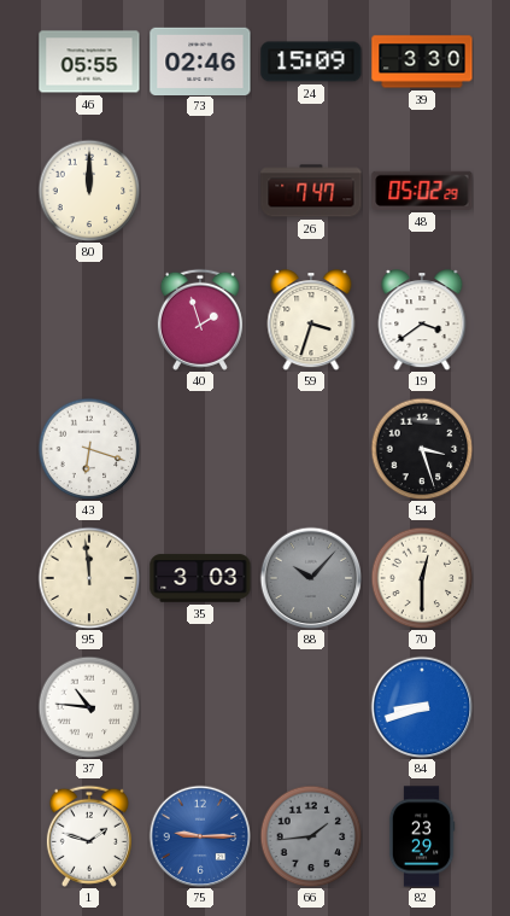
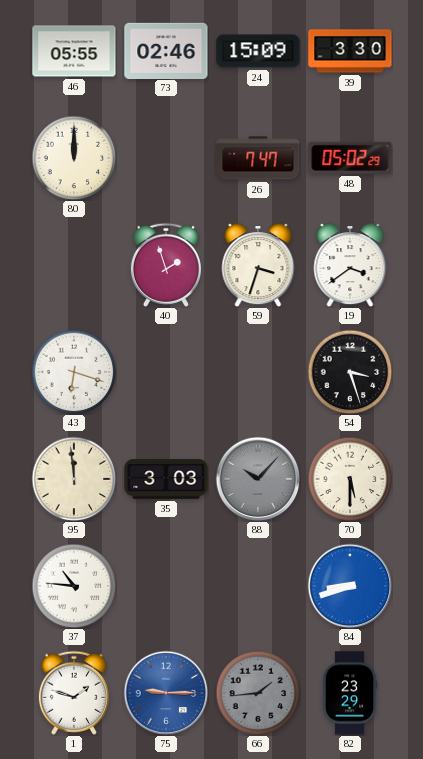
70: 12:30 -> 5:30 (350, 479)
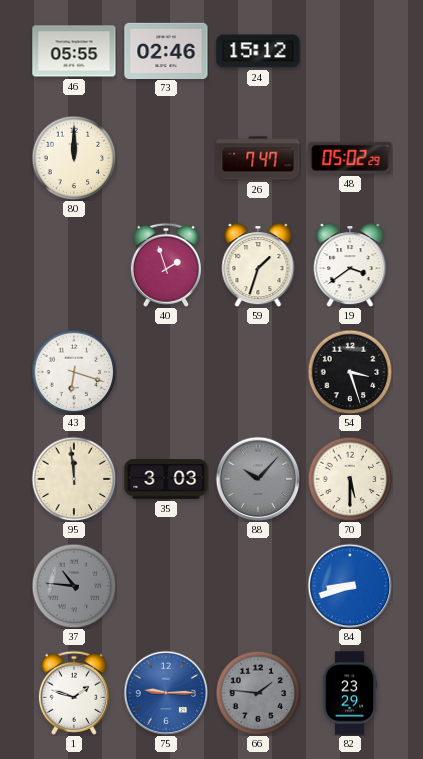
24: 15:09 -> 15:12 (258, 51)
39: 3:30 -> none (350, 51)
59: 3:33 -> 1:33 (258, 265)
37 dial: white -> grey (74, 586)
66: 1:44 -> 1:46 (258, 693)
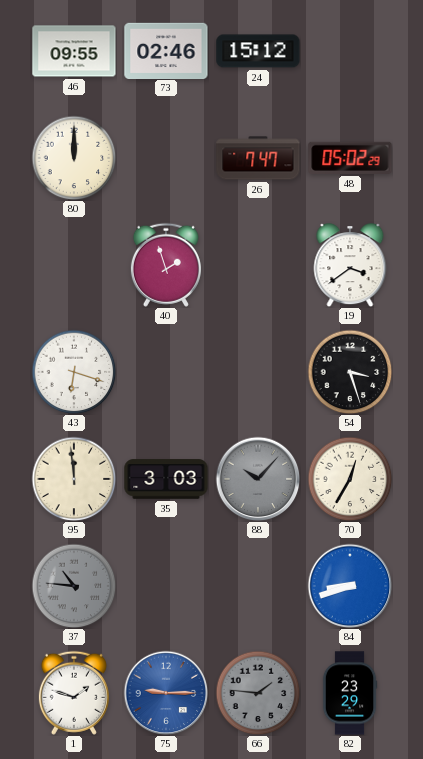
46: 05:55 -> 09:55 (74, 51)
59: 1:33 -> none (258, 265)
70: 5:30 -> 12:35 (350, 479)
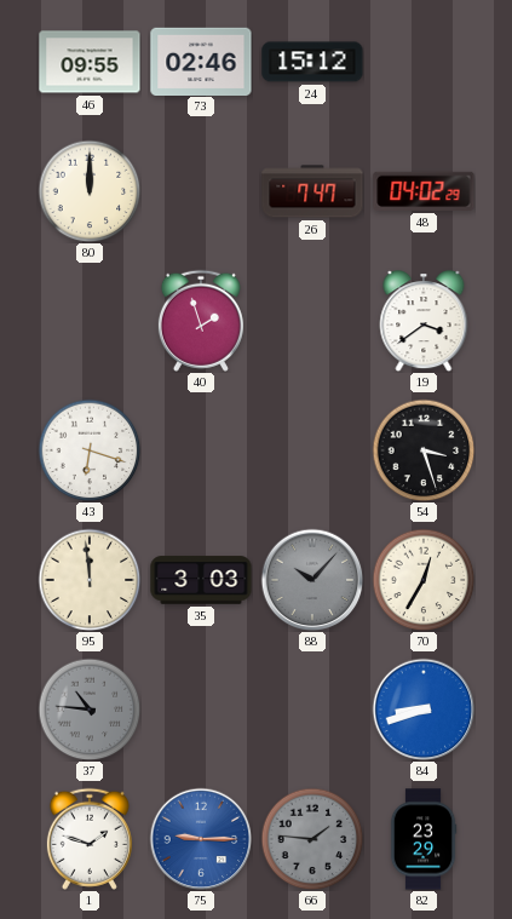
48: 05:02 -> 04:02 (424, 191)
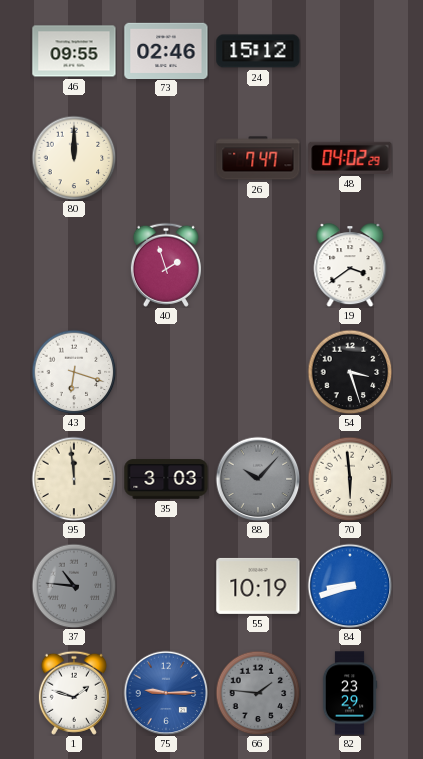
70: 12:35 -> 5:59 (350, 479)
55: none -> 10:19 (258, 586)
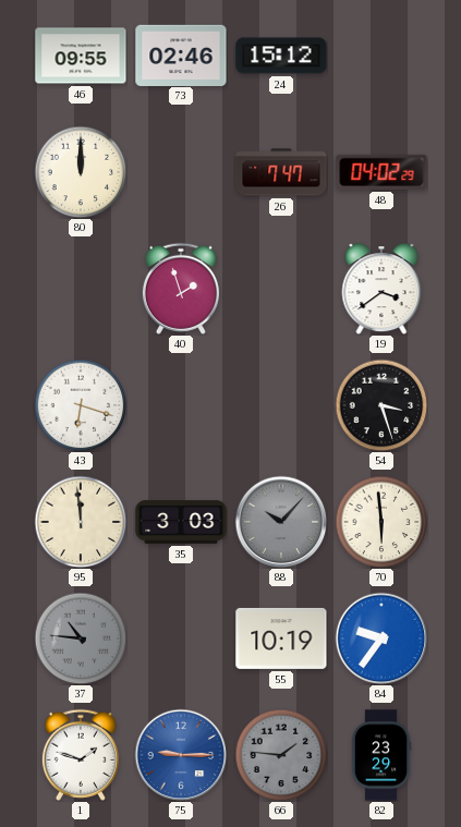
84: 8:42 -> 9:36 (381, 639)
